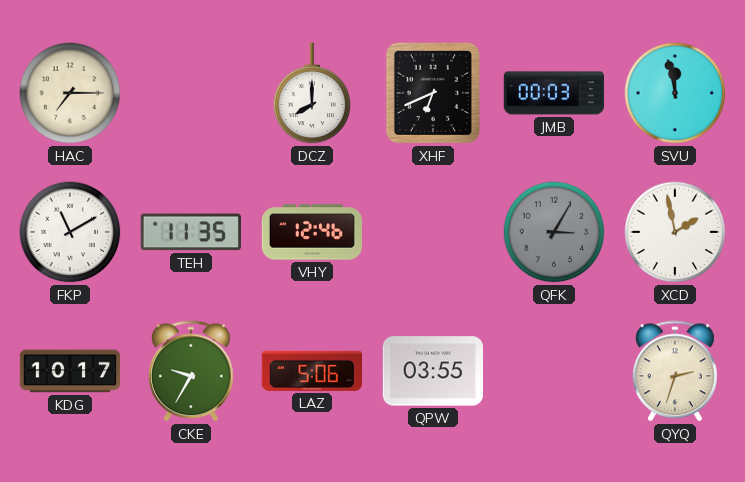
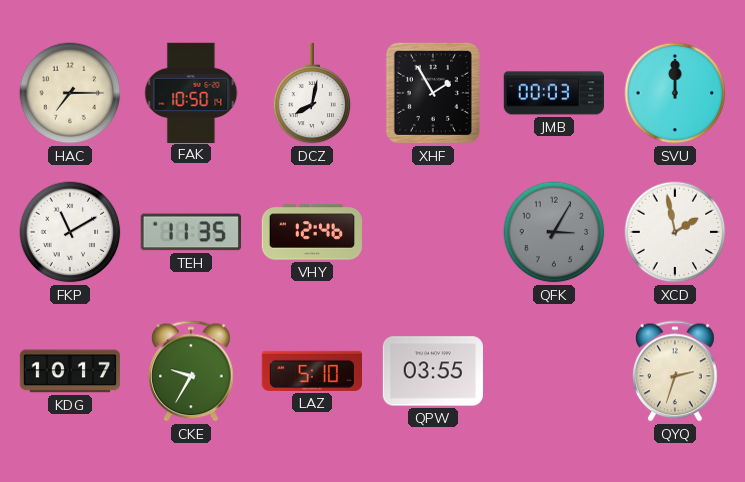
FAK: none -> 10:50 (191, 92)
DCZ: 8:00 -> 8:02 (312, 93)
XHF: 6:41 -> 1:55 (433, 93)
SVU: 11:58 -> 12:00 (675, 93)
LAZ: 5:06 -> 5:10 (311, 371)
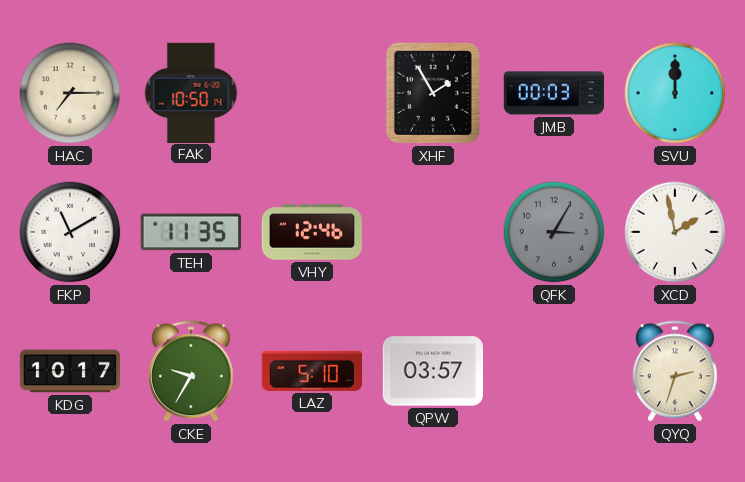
DCZ: 8:02 -> none (312, 93)
QPW: 03:55 -> 03:57 (432, 371)
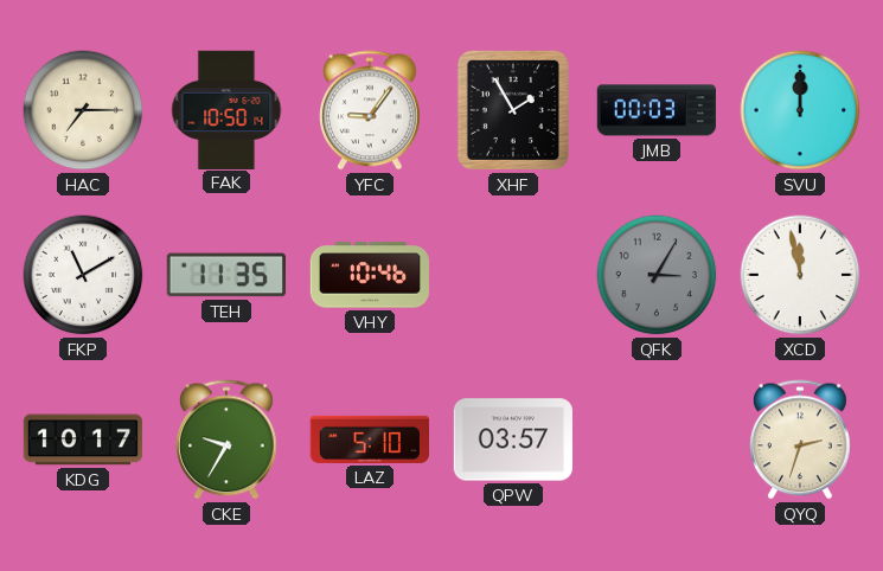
YFC: none -> 9:06 (371, 110)
VHY: 12:46 -> 10:46 (369, 275)
XCD: 1:58 -> 11:58 (800, 275)
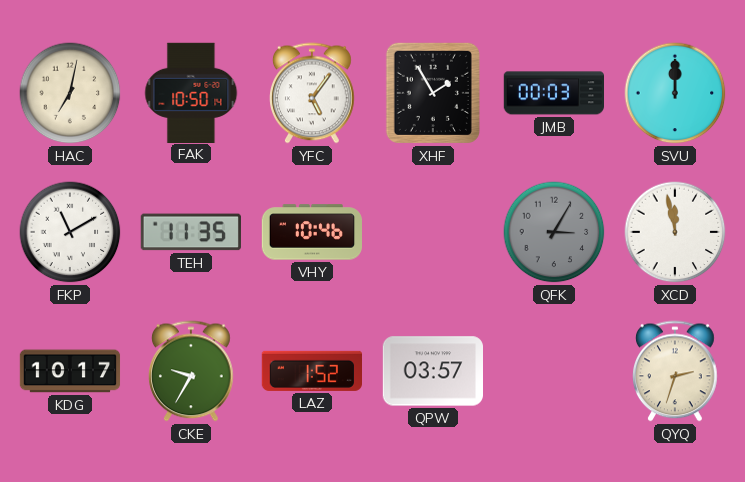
HAC: 7:15 -> 7:02 (70, 93)
YFC: 9:06 -> 5:06 (313, 93)
LAZ: 5:10 -> 1:52 (311, 371)
